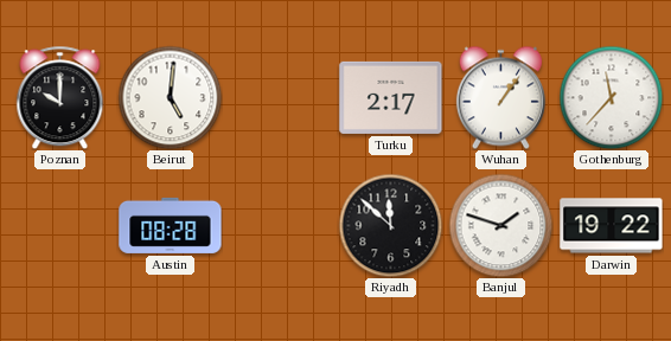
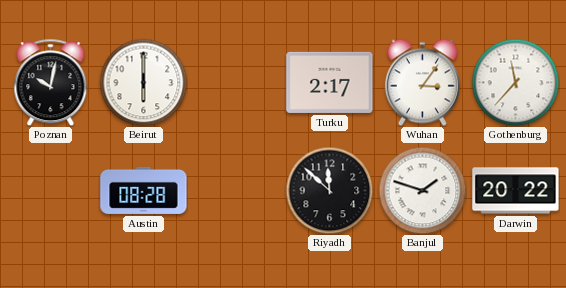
Poznan: 10:00 -> 10:02 (51, 82)
Beirut: 5:01 -> 6:00 (143, 82)
Wuhan: 1:06 -> 3:06 (422, 82)
Darwin: 19:22 -> 20:22 (516, 191)
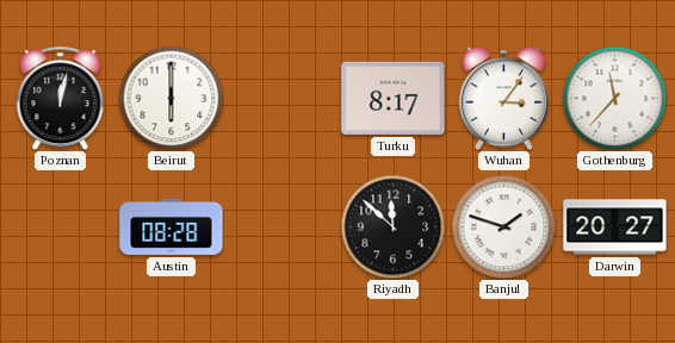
Poznan: 10:02 -> 12:02 (61, 98)
Turku: 2:17 -> 8:17 (394, 98)
Darwin: 20:22 -> 20:27 (615, 227)
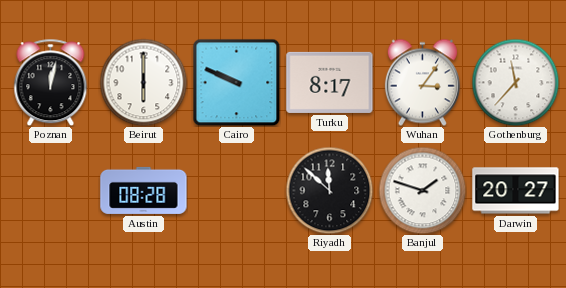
Cairo: none -> 9:49 (236, 82)
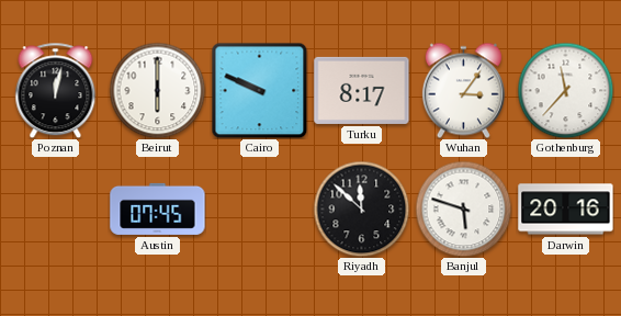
Austin: 08:28 -> 07:45 (158, 208)
Banjul: 1:48 -> 5:48 (463, 208)
Darwin: 20:27 -> 20:16 (566, 210)
